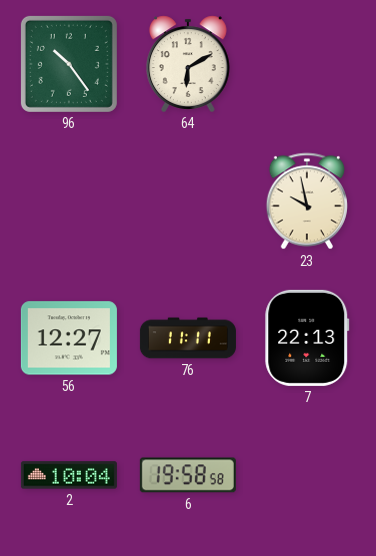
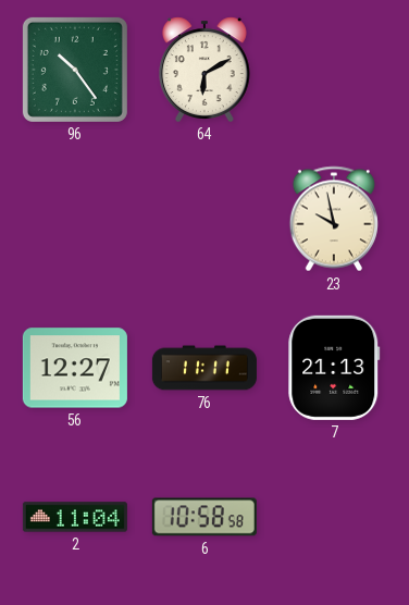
7: 22:13 -> 21:13 (334, 368)
2: 10:04 -> 11:04 (75, 517)
6: 19:58 -> 10:58 (205, 517)
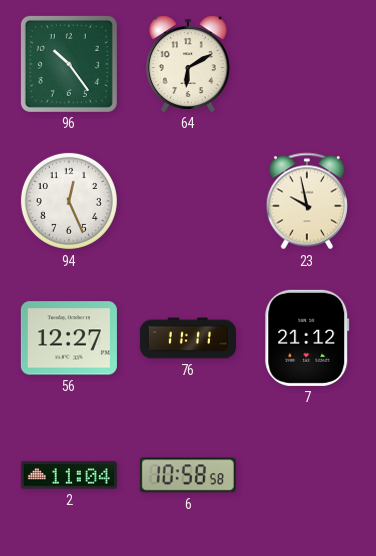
94: none -> 12:26 (69, 201)
7: 21:13 -> 21:12 (307, 338)
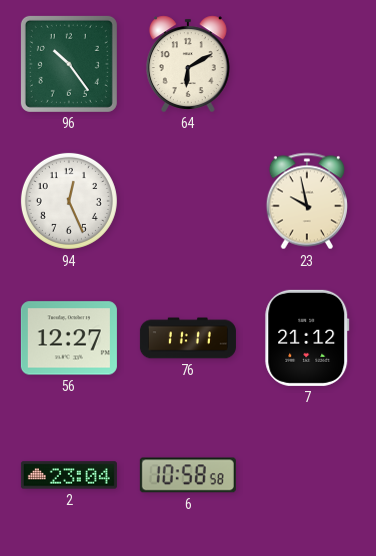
2: 11:04 -> 23:04 (69, 475)
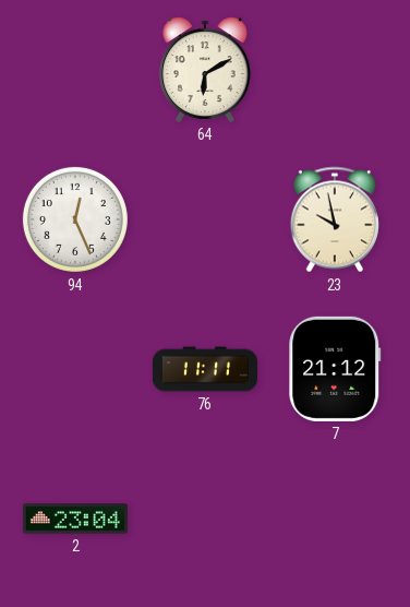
96: 10:24 -> none (69, 64)
56: 12:27 -> none (69, 338)
6: 10:58 -> none (188, 475)
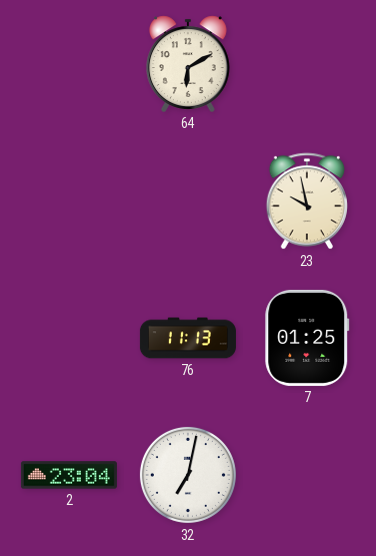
94: 12:26 -> none (75, 219)
76: 11:11 -> 11:13 (188, 338)
7: 21:12 -> 01:25 (307, 338)
32: none -> 7:02 (188, 475)
